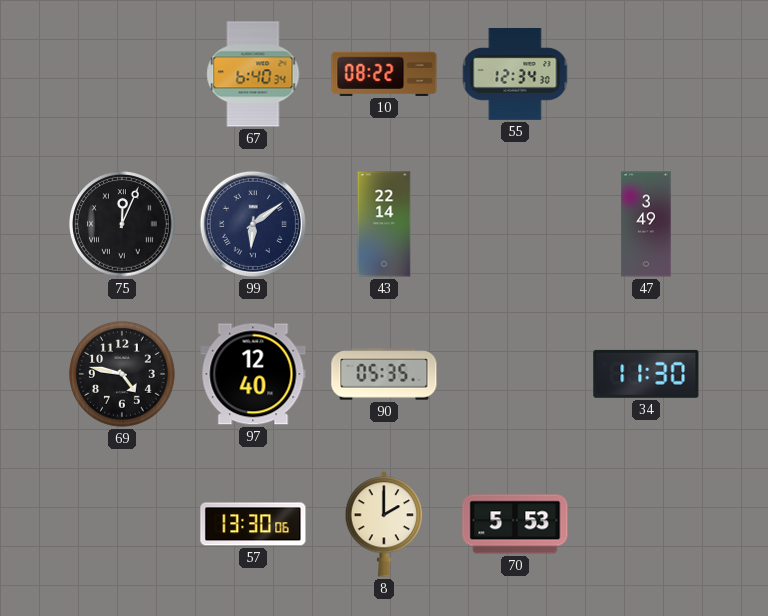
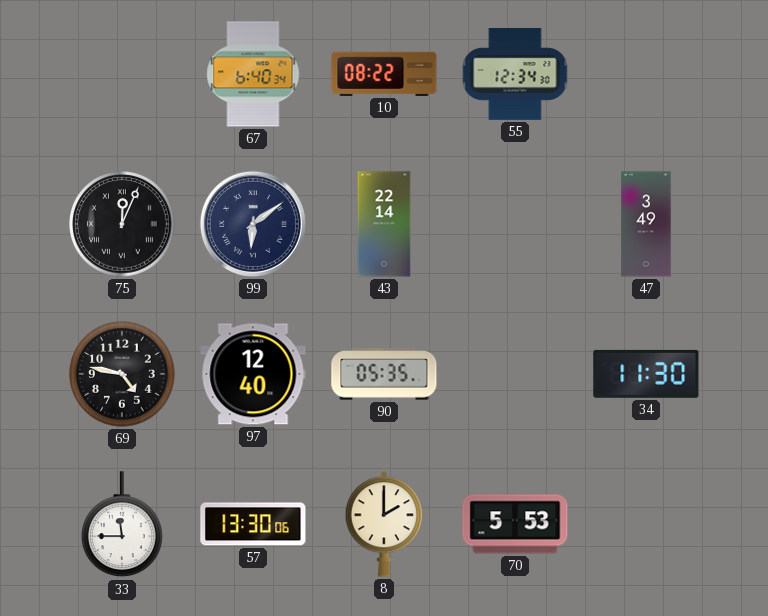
33: none -> 11:45 (123, 525)
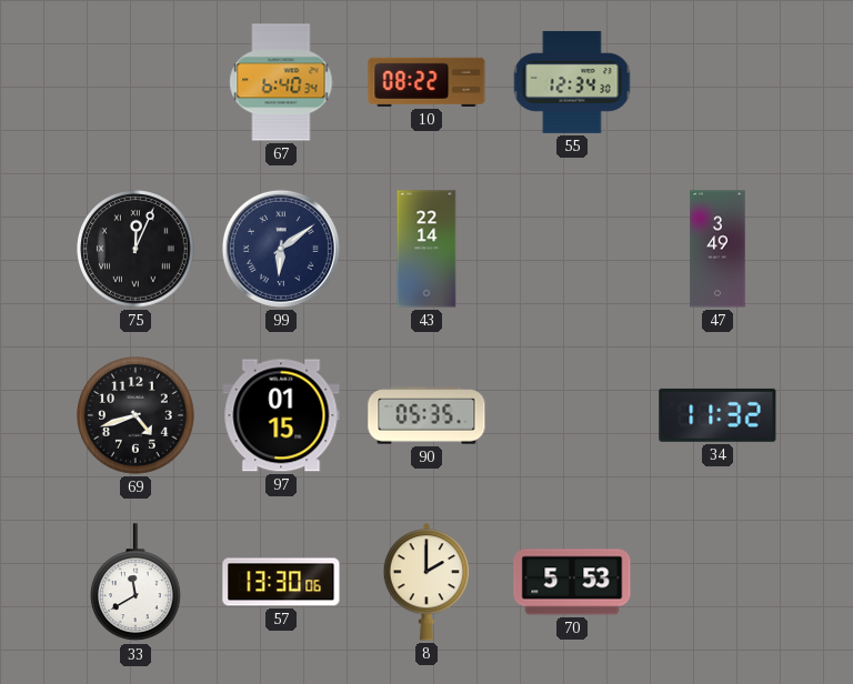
69: 4:47 -> 4:42 (136, 415)
97: 12:40 -> 01:15 (281, 415)
34: 11:30 -> 11:32 (717, 415)
33: 11:45 -> 11:40 (137, 583)
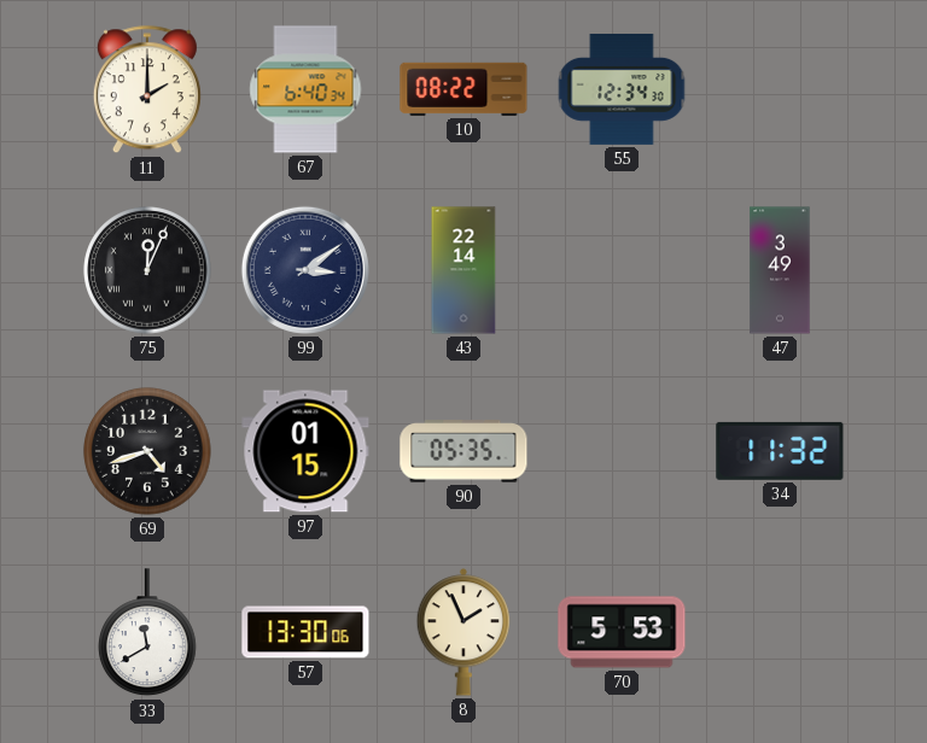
11: none -> 2:00 (147, 90)
99: 6:09 -> 3:09 (305, 270)
8: 2:00 -> 1:56 (463, 632)
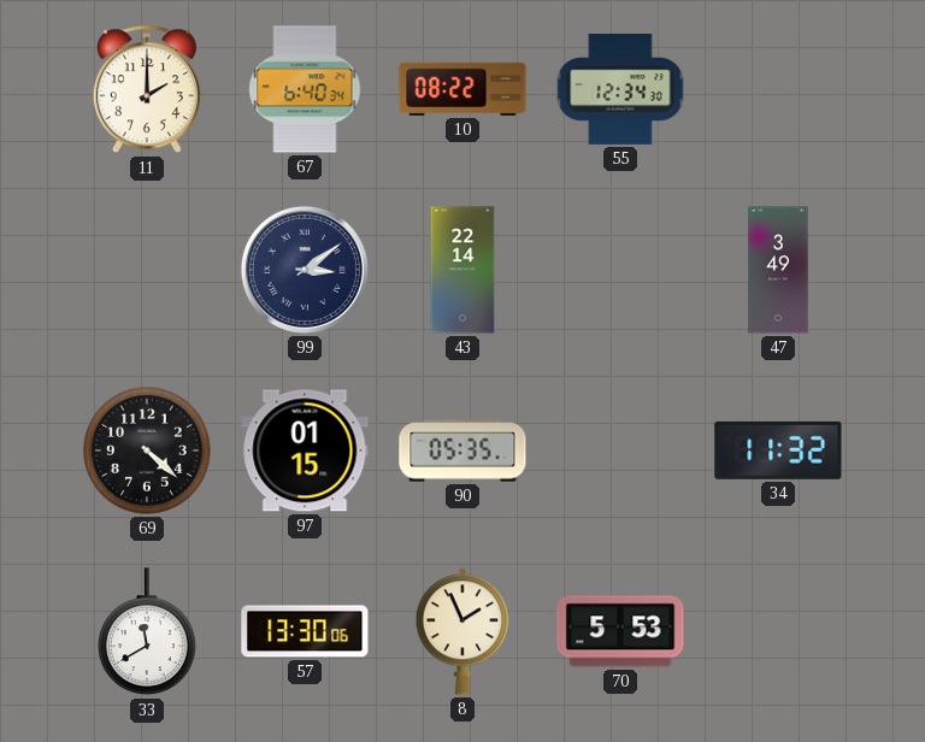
75: 12:04 -> none (147, 270)
69: 4:42 -> 4:22 (147, 450)
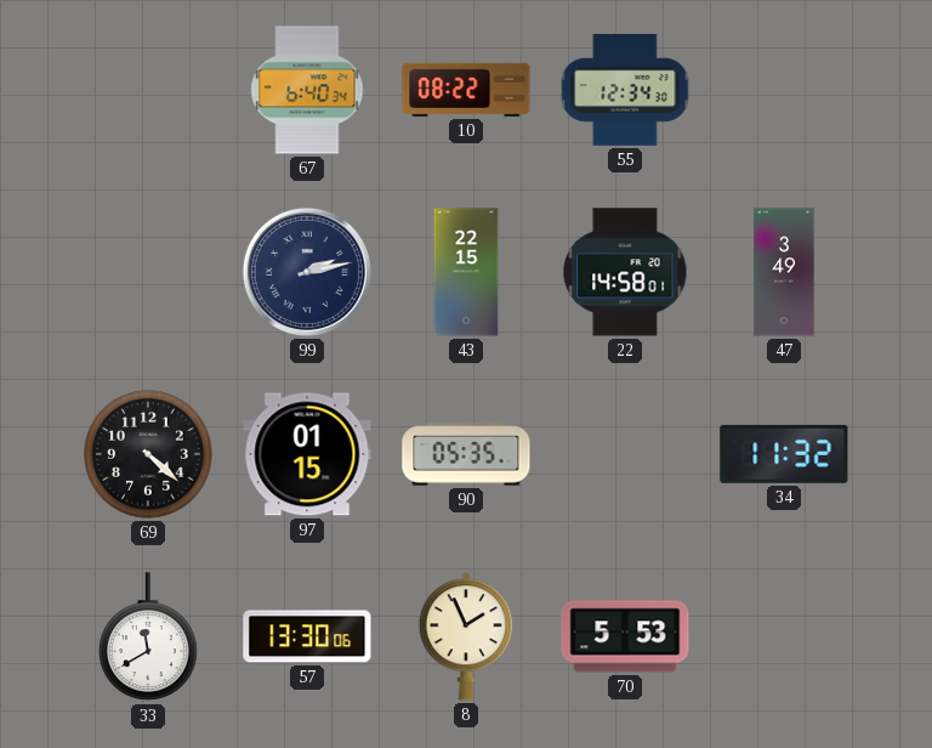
11: 2:00 -> none (147, 90)
99: 3:09 -> 2:13 (307, 272)
43: 22:14 -> 22:15 (466, 272)
22: none -> 14:58 (625, 272)
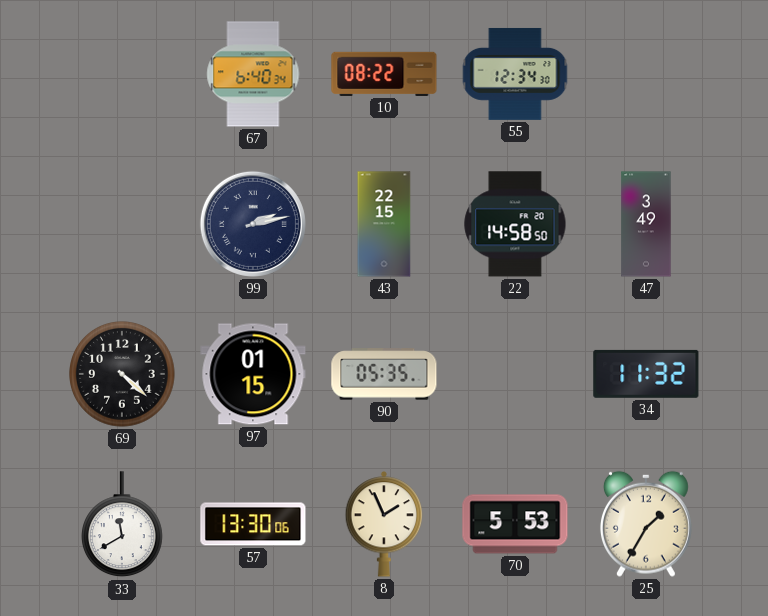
22: 14:58:01 -> 14:58:50 (515, 224)
25: none -> 1:35 (646, 524)
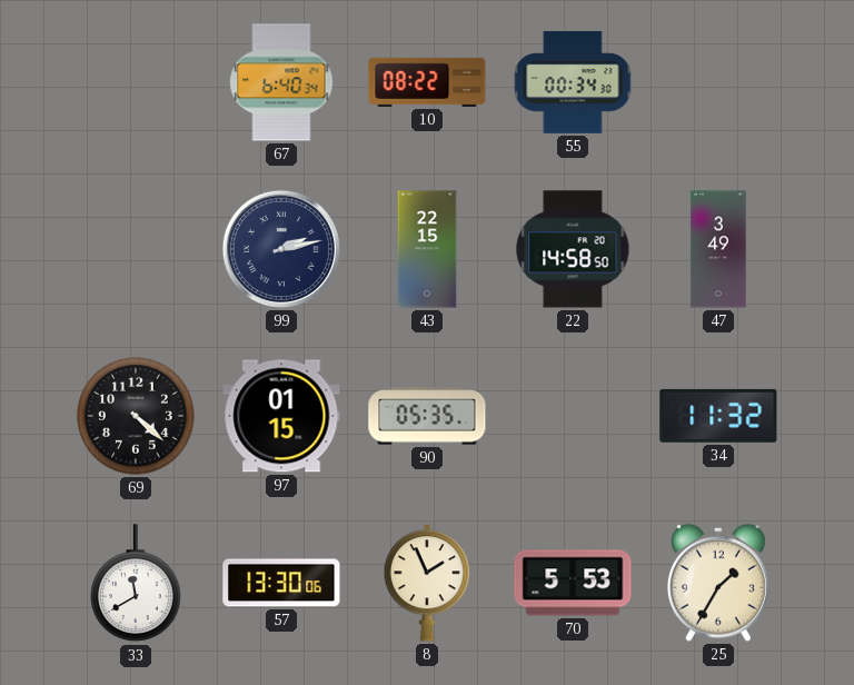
55: 12:34 -> 00:34 (573, 82)
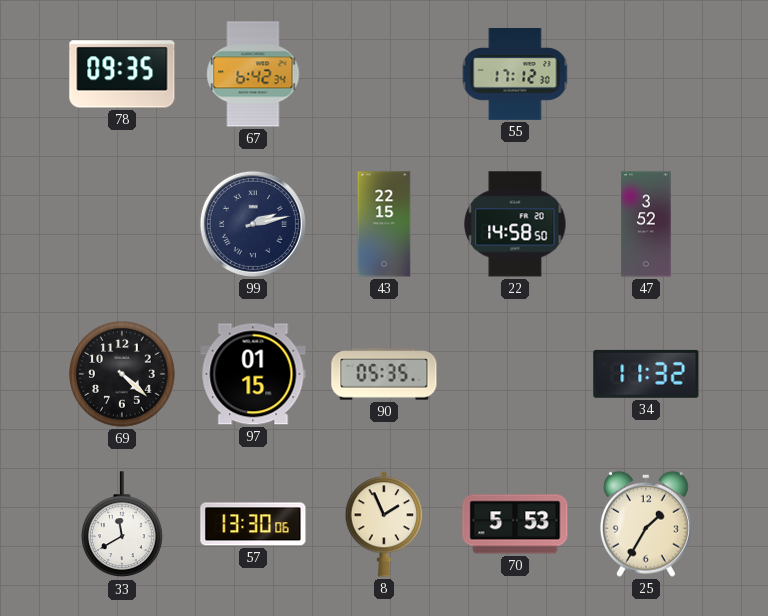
78: none -> 09:35 (122, 74)
67: 6:40 -> 6:42 (253, 74)
10: 08:22 -> none (427, 82)
55: 00:34 -> 17:12 (515, 74)
47: 3:49 -> 3:52 (646, 224)
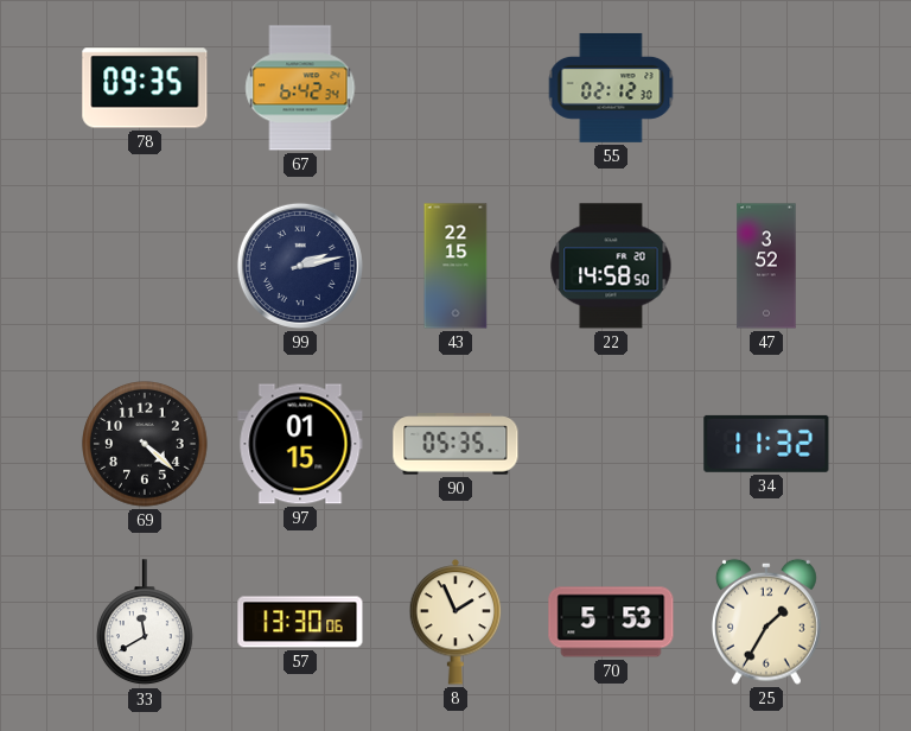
55: 17:12 -> 02:12 (611, 88)
